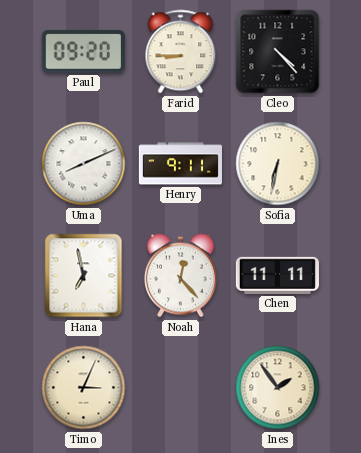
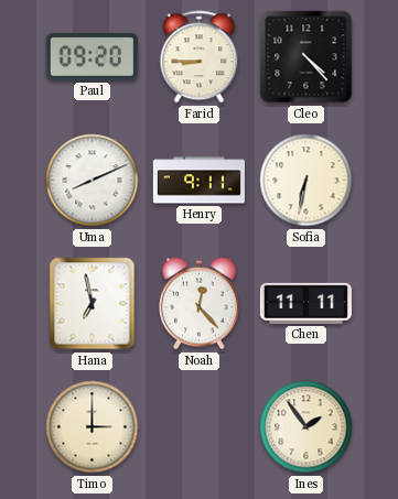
Timo: 3:04 -> 3:00 (93, 427)
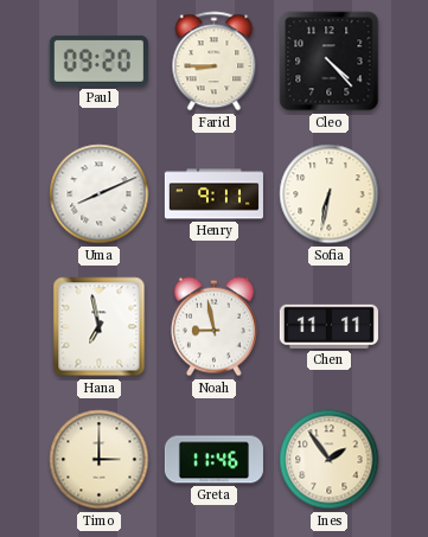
Noah: 12:23 -> 8:58 (213, 327)
Greta: none -> 11:46 (213, 460)
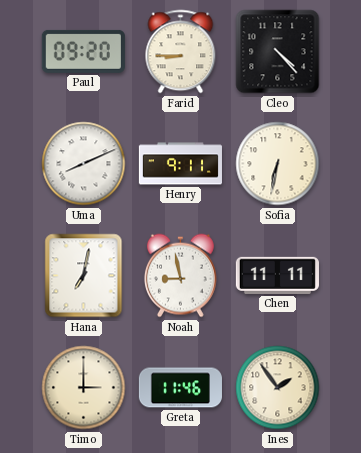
Hana: 6:58 -> 7:02 (84, 276)
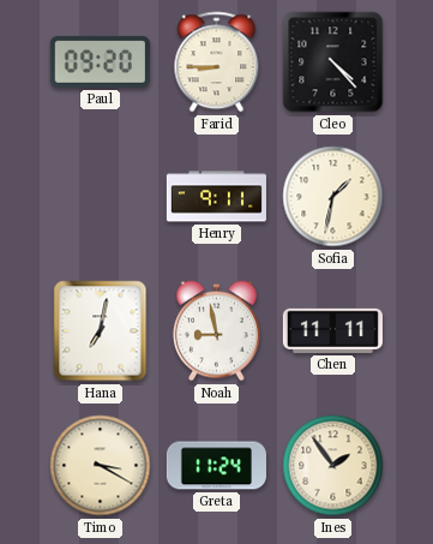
Uma: 8:11 -> none (84, 164)
Sofia: 6:32 -> 1:32 (333, 197)
Timo: 3:00 -> 3:20 (101, 466)
Greta: 11:46 -> 11:24 (216, 466)
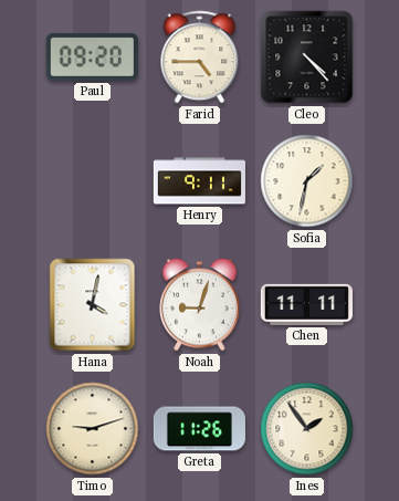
Farid: 8:45 -> 4:45 (200, 58)
Hana: 7:02 -> 4:02 (93, 305)
Noah: 8:58 -> 9:03 (199, 305)
Timo: 3:20 -> 9:12 (93, 429)
Greta: 11:24 -> 11:26 (199, 429)
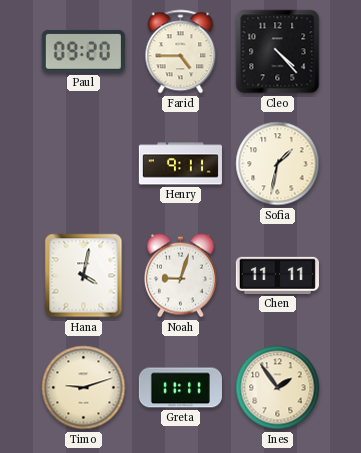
Greta: 11:26 -> 11:11 (180, 388)
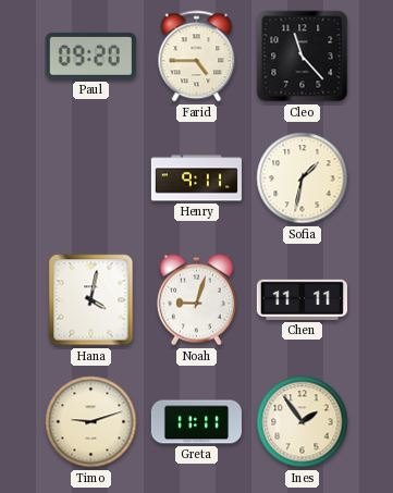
Cleo: 4:23 -> 11:23 (303, 57)
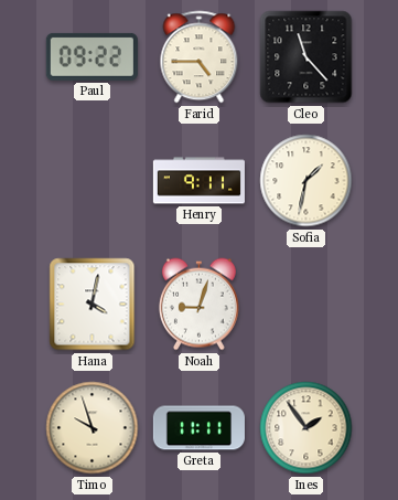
Paul: 09:20 -> 09:22 (92, 56)
Chen: 11:11 -> none (302, 299)
Timo: 9:12 -> 9:57 (93, 428)
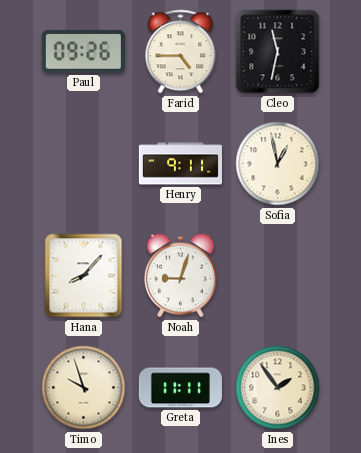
Paul: 09:22 -> 09:26 (83, 51)
Cleo: 11:23 -> 11:32 (278, 52)
Sofia: 1:32 -> 12:58 (278, 164)
Hana: 4:02 -> 8:07 (84, 276)
